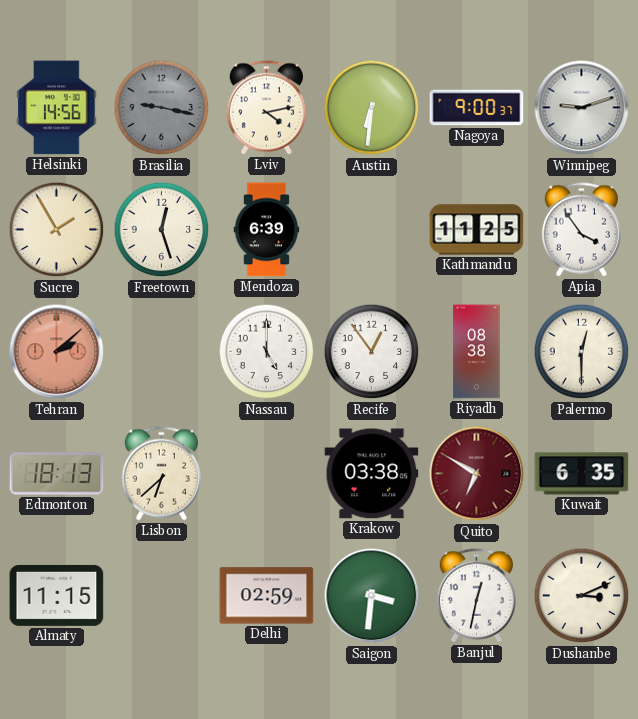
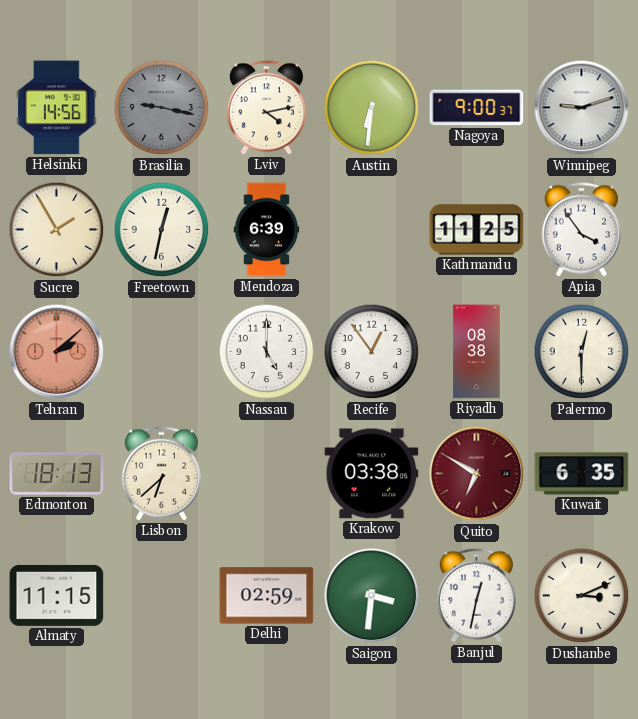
Freetown: 12:27 -> 12:32 (162, 230)
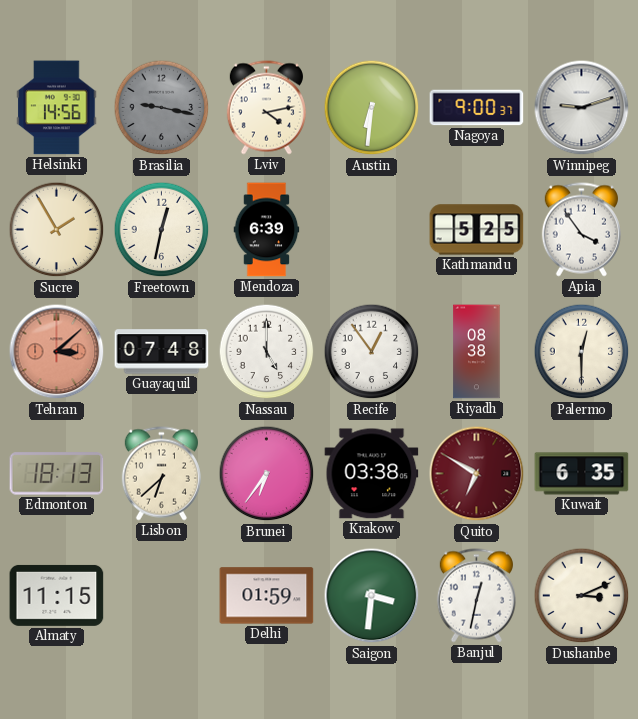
Kathmandu: 11:25 -> 5:25 (477, 230)
Tehran: 2:08 -> 3:08 (57, 352)
Guayaquil: none -> 07:48 (162, 352)
Brunei: none -> 6:36 (267, 474)
Delhi: 02:59 -> 01:59 (267, 596)
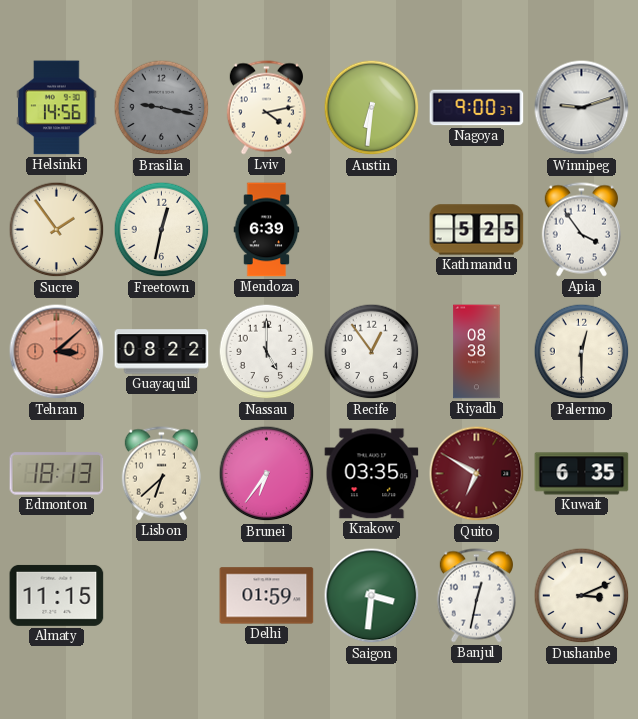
Sucre: 1:55 -> 1:54 (57, 230)
Guayaquil: 07:48 -> 08:22 (162, 352)
Krakow: 03:38 -> 03:35 (372, 474)
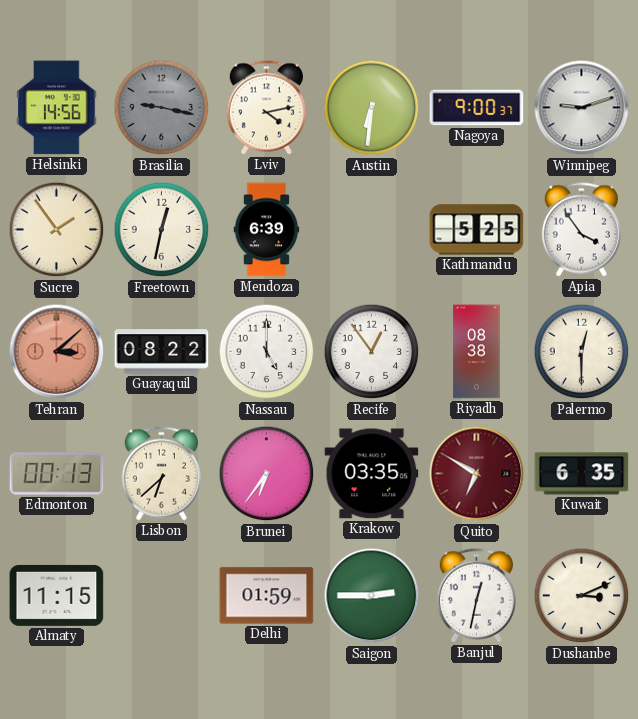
Edmonton: 18:13 -> 00:13 (57, 474)
Saigon: 3:31 -> 2:45 (372, 596)
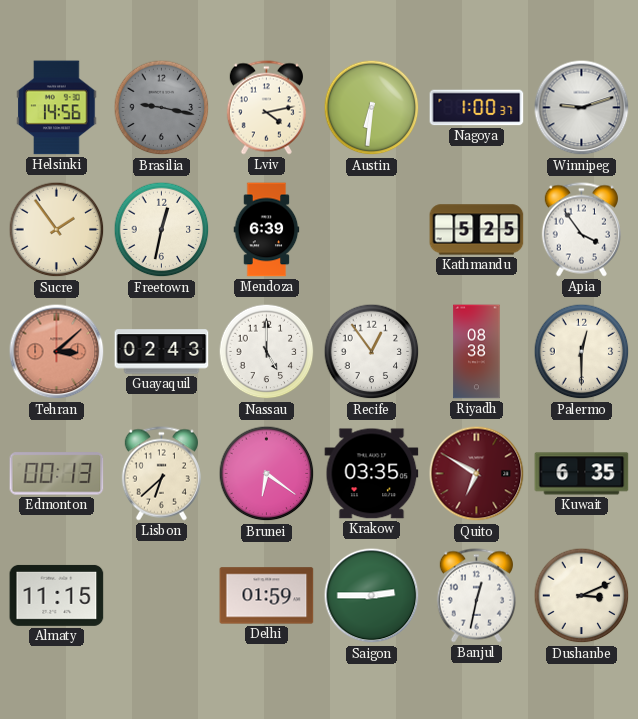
Nagoya: 9:00 -> 1:00 (477, 108)
Guayaquil: 08:22 -> 02:43 (162, 352)
Brunei: 6:36 -> 6:21 (267, 474)
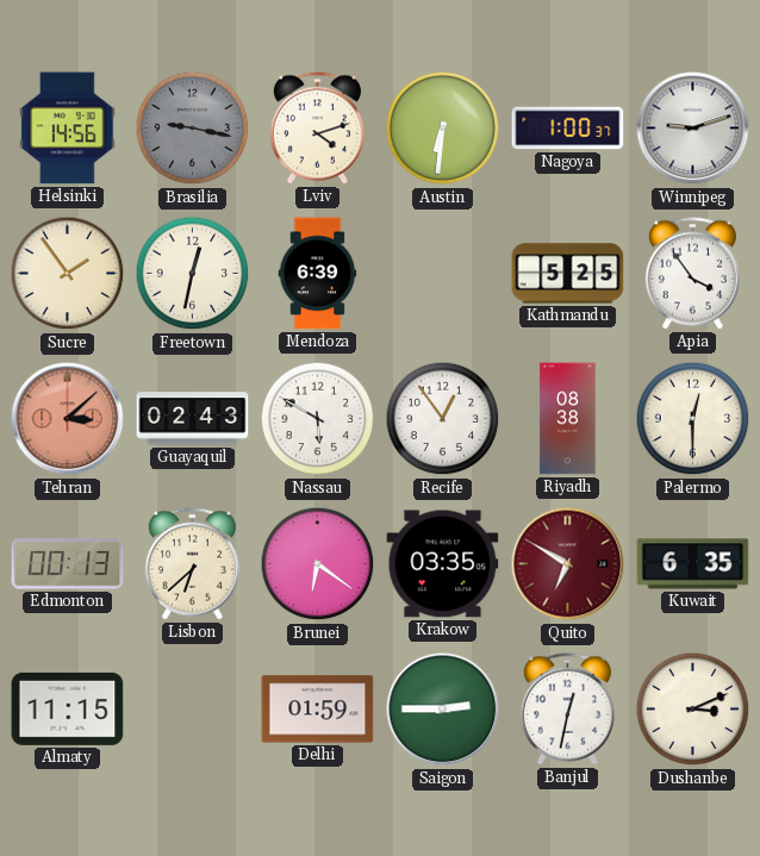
Lviv: 4:13 -> 4:12 (317, 129)
Nassau: 5:00 -> 5:50 (318, 419)
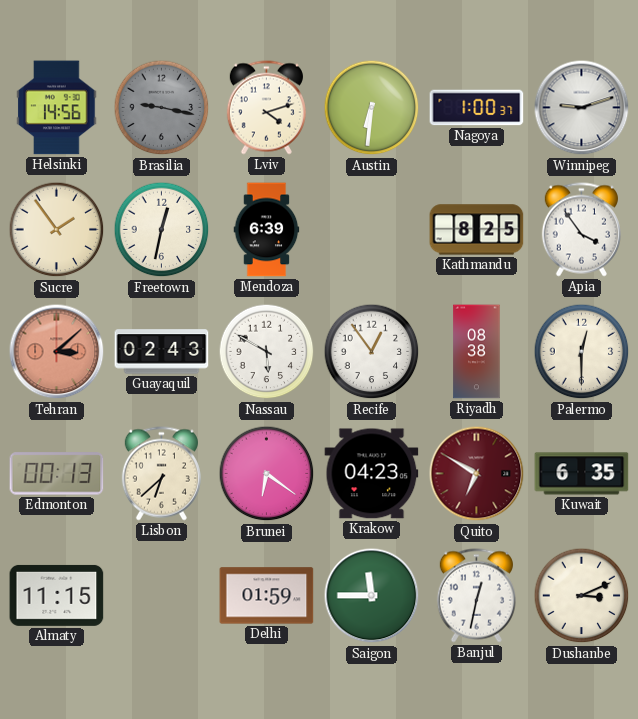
Kathmandu: 5:25 -> 8:25 (477, 230)
Krakow: 03:35 -> 04:23 (372, 474)
Saigon: 2:45 -> 11:45 (372, 596)
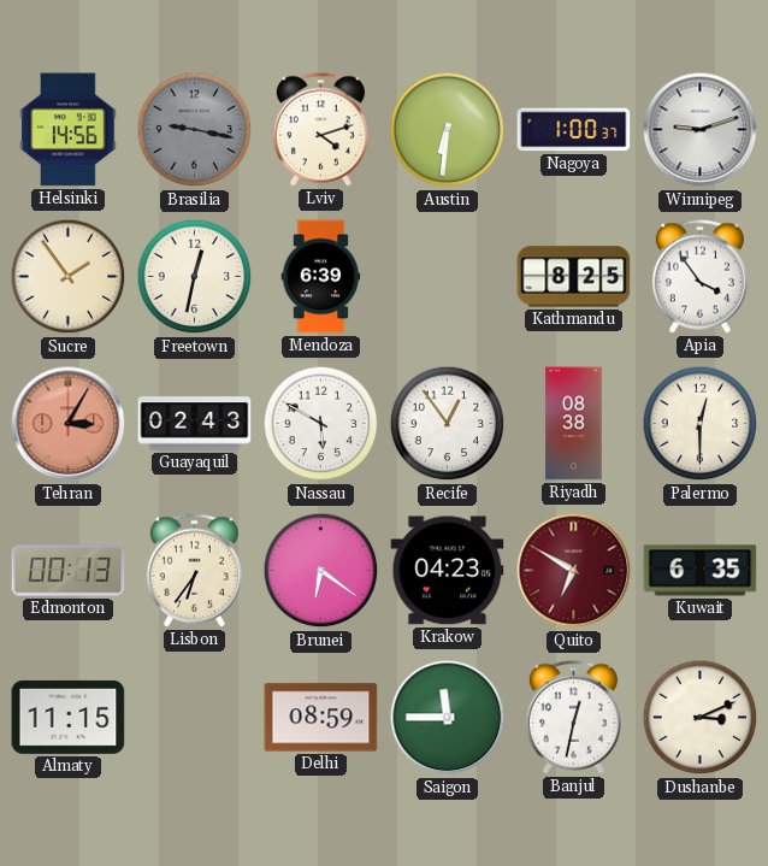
Tehran: 3:08 -> 3:05 (69, 424)
Lisbon: 6:38 -> 6:36 (194, 571)
Delhi: 01:59 -> 08:59 (321, 718)
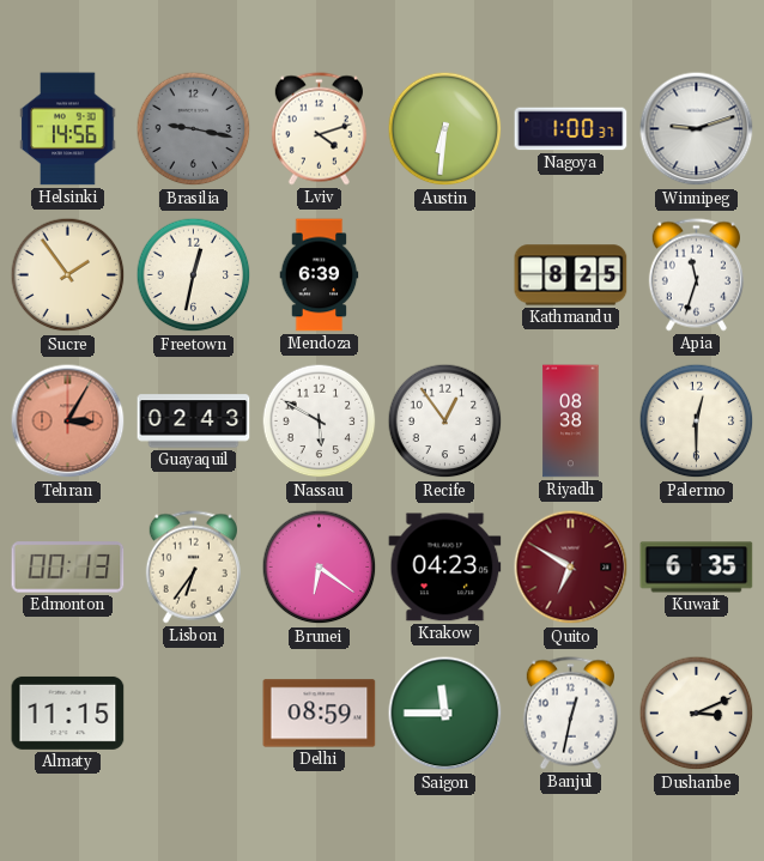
Apia: 3:54 -> 11:33 (696, 275)
